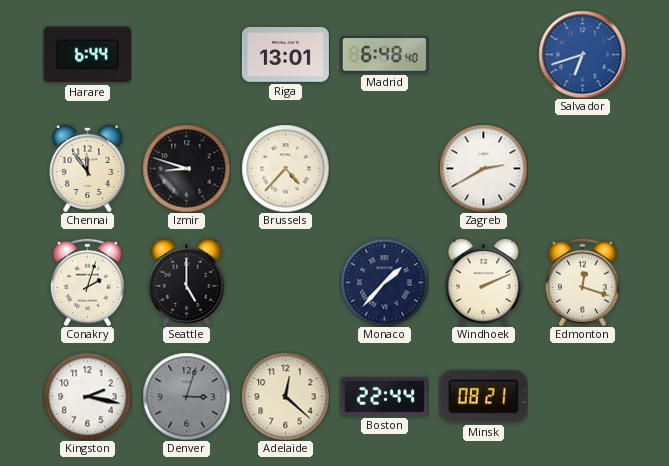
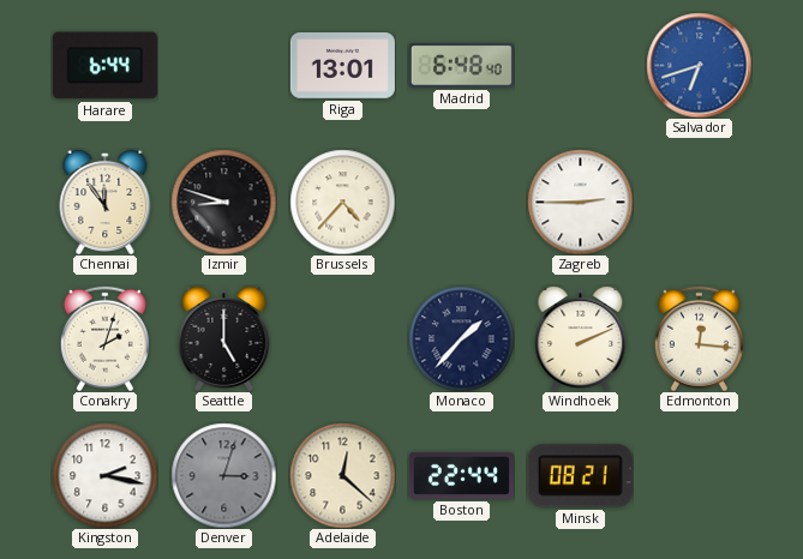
Zagreb: 2:40 -> 2:45 (580, 202)
Edmonton: 12:18 -> 12:16 (699, 338)
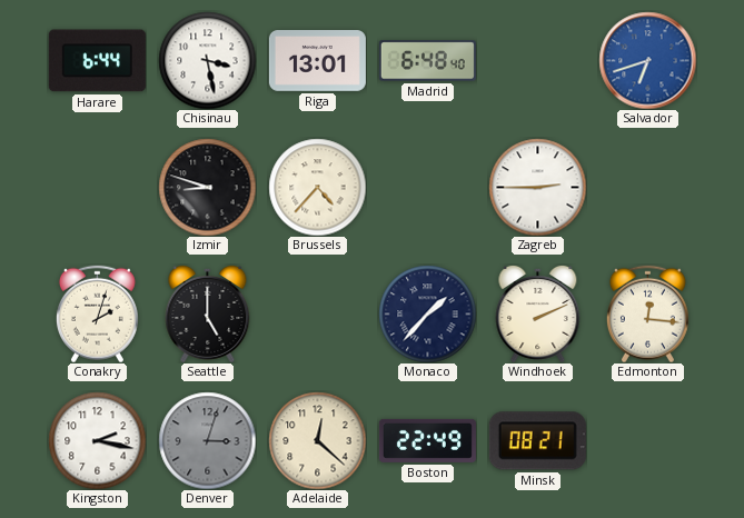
Chisinau: none -> 3:28 (207, 60)
Chennai: 11:54 -> none (106, 202)
Boston: 22:44 -> 22:49 (427, 440)
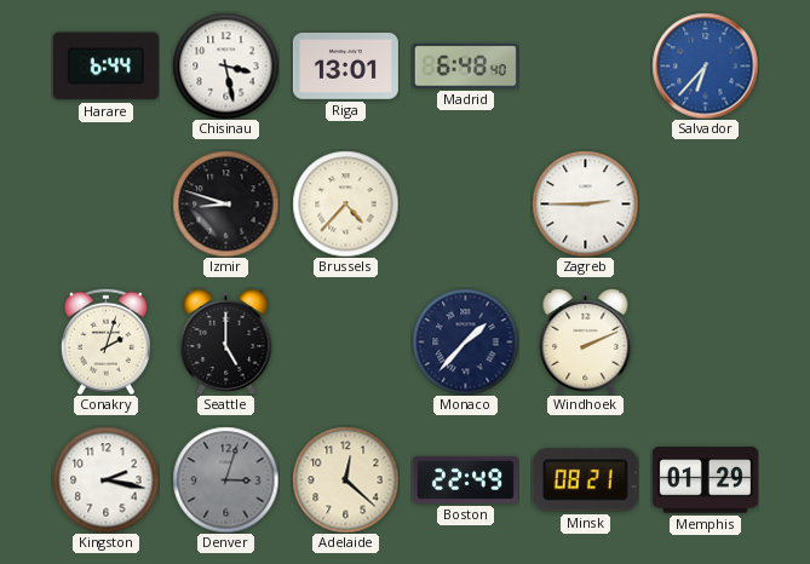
Salvador: 6:42 -> 6:37 (705, 65)
Edmonton: 12:16 -> none (647, 313)
Memphis: none -> 01:29 (705, 480)
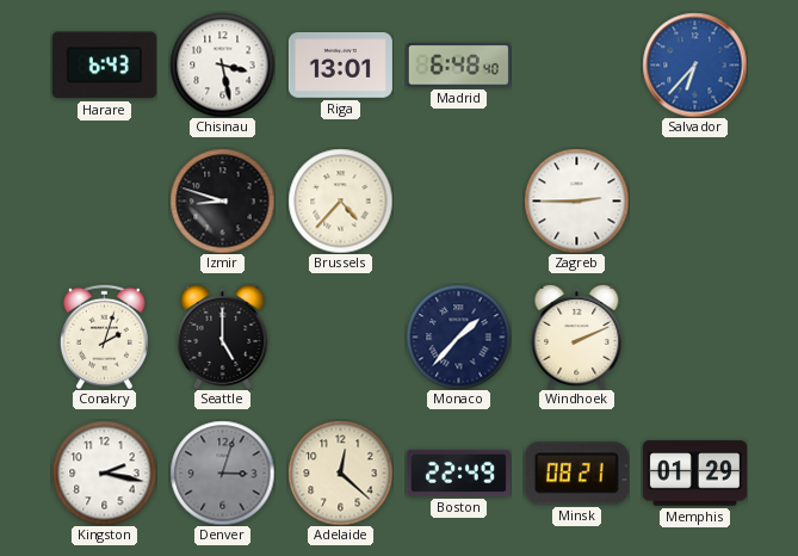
Harare: 6:44 -> 6:43 (104, 66)
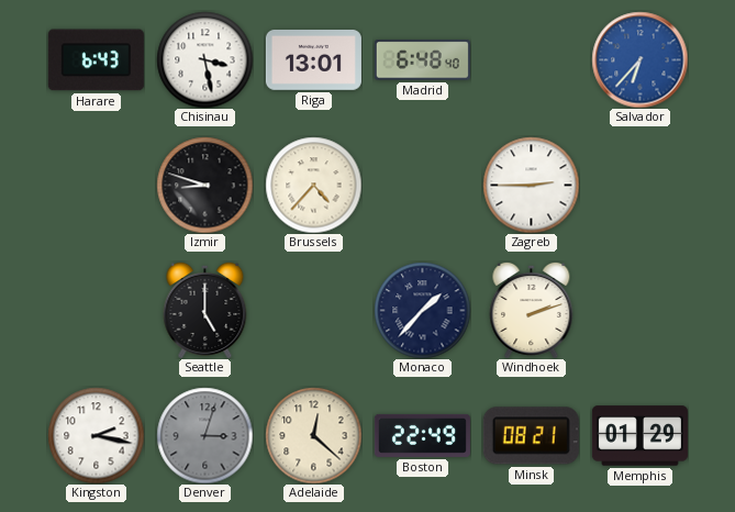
Conakry: 2:03 -> none (104, 336)
Windhoek: 2:11 -> 2:12 (532, 310)
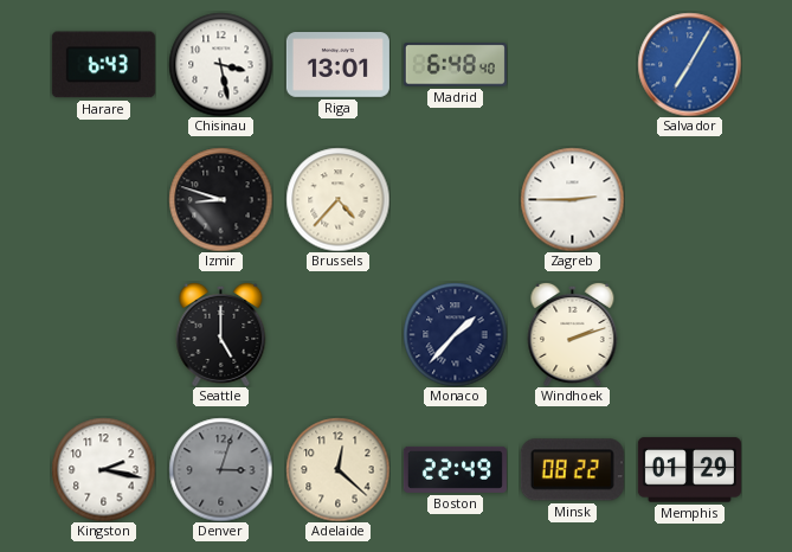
Salvador: 6:37 -> 7:05 (689, 64)
Minsk: 08:21 -> 08:22 (572, 470)
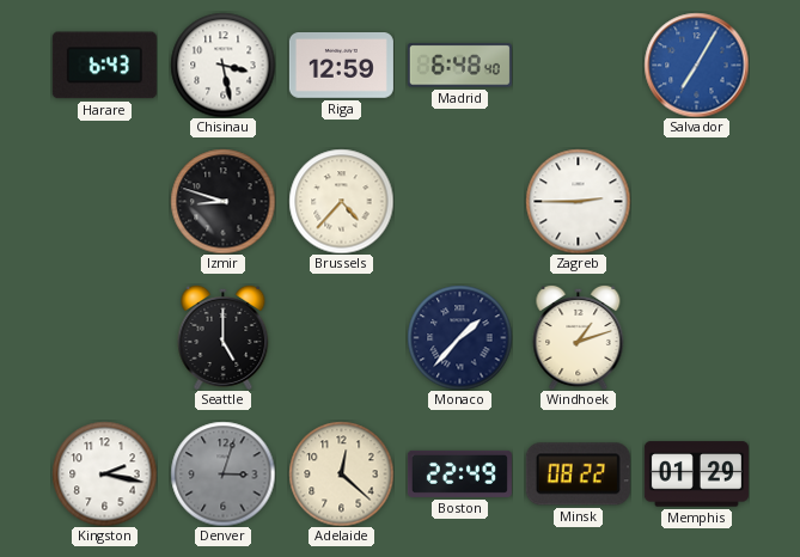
Riga: 13:01 -> 12:59 (341, 66)
Windhoek: 2:12 -> 1:12 (579, 337)
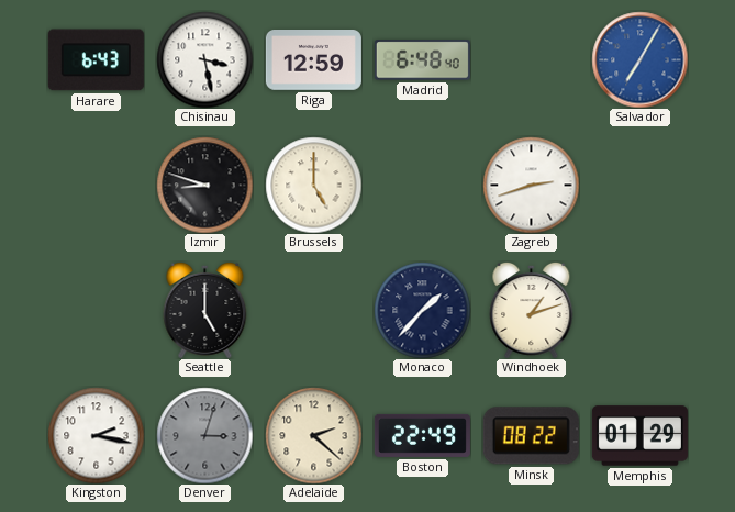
Brussels: 4:37 -> 5:00 (313, 185)
Zagreb: 2:45 -> 2:42 (531, 185)
Adelaide: 12:22 -> 2:22 (313, 435)
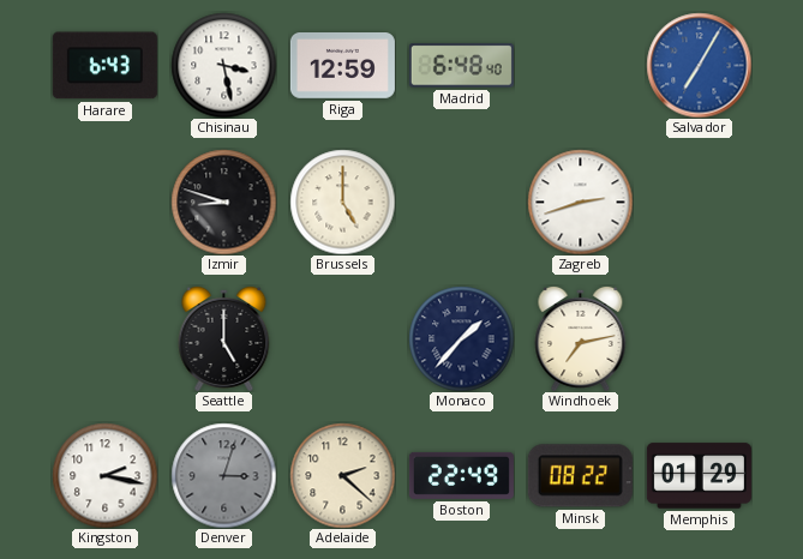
Windhoek: 1:12 -> 7:13 (581, 338)
